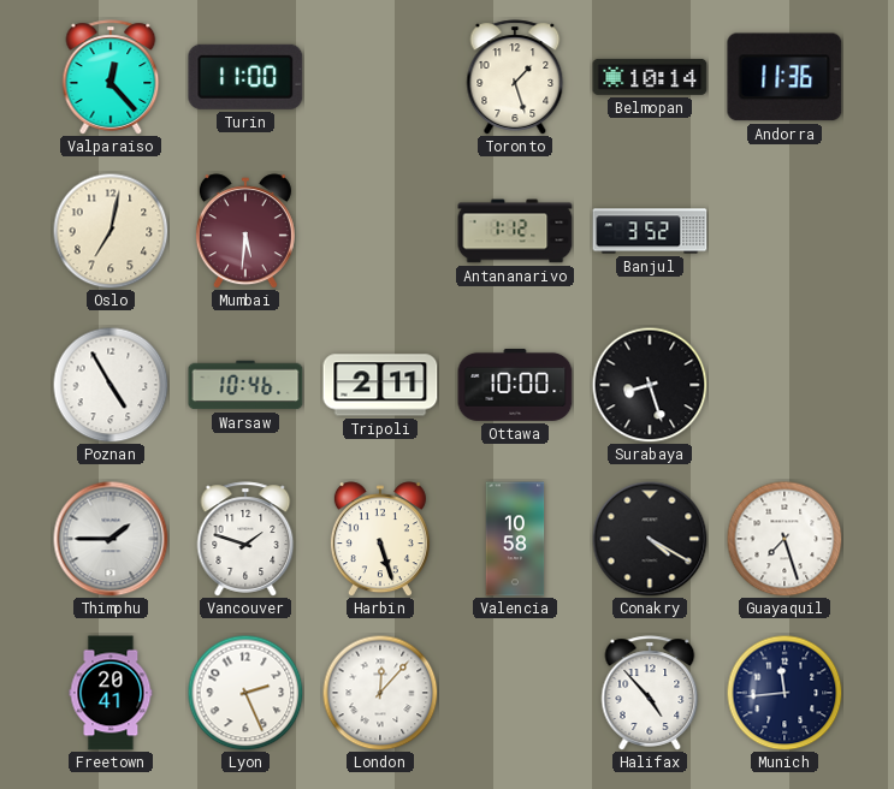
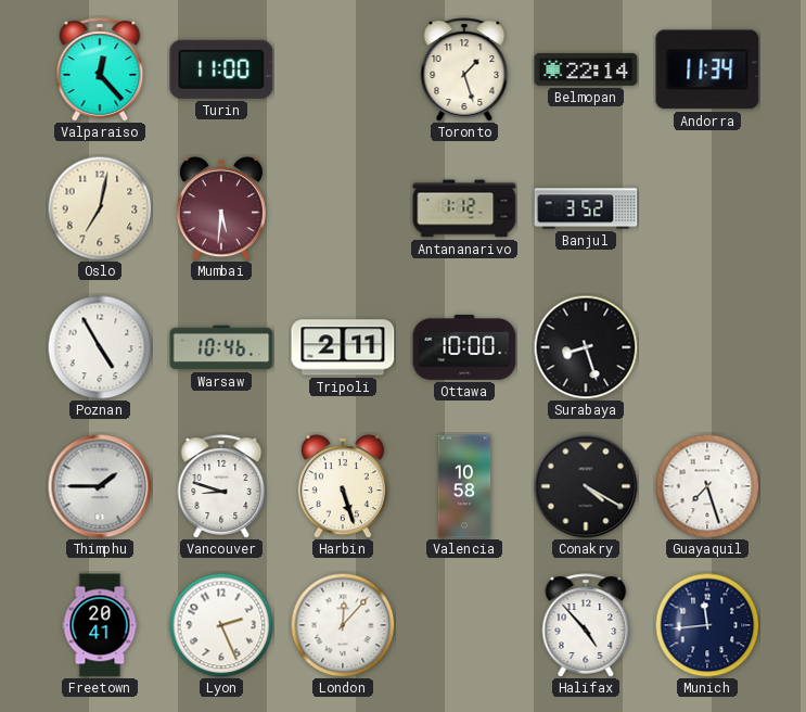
Belmopan: 10:14 -> 22:14 (586, 69)
Andorra: 11:36 -> 11:34 (707, 69)
Vancouver: 1:48 -> 8:48 (221, 486)
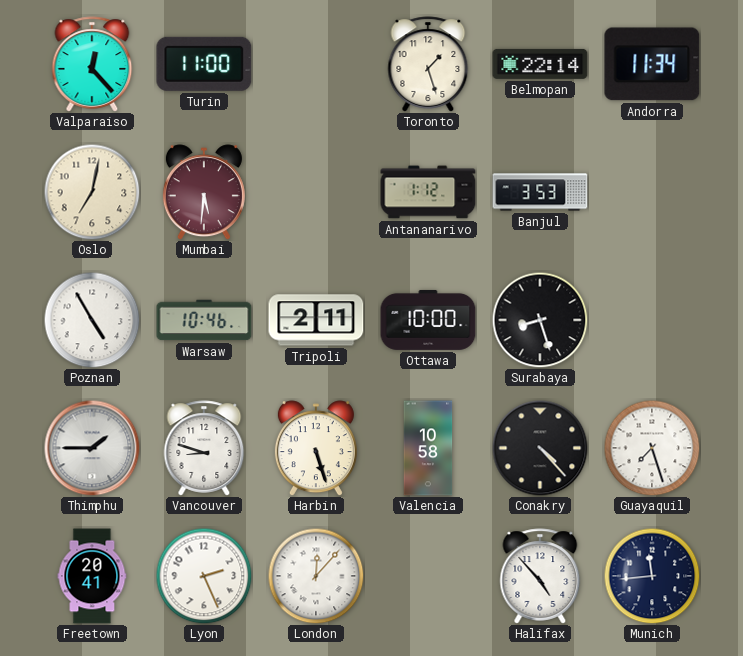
Banjul: 3:52 -> 3:53 (540, 192)
Conakry: 4:20 -> 4:23 (540, 448)
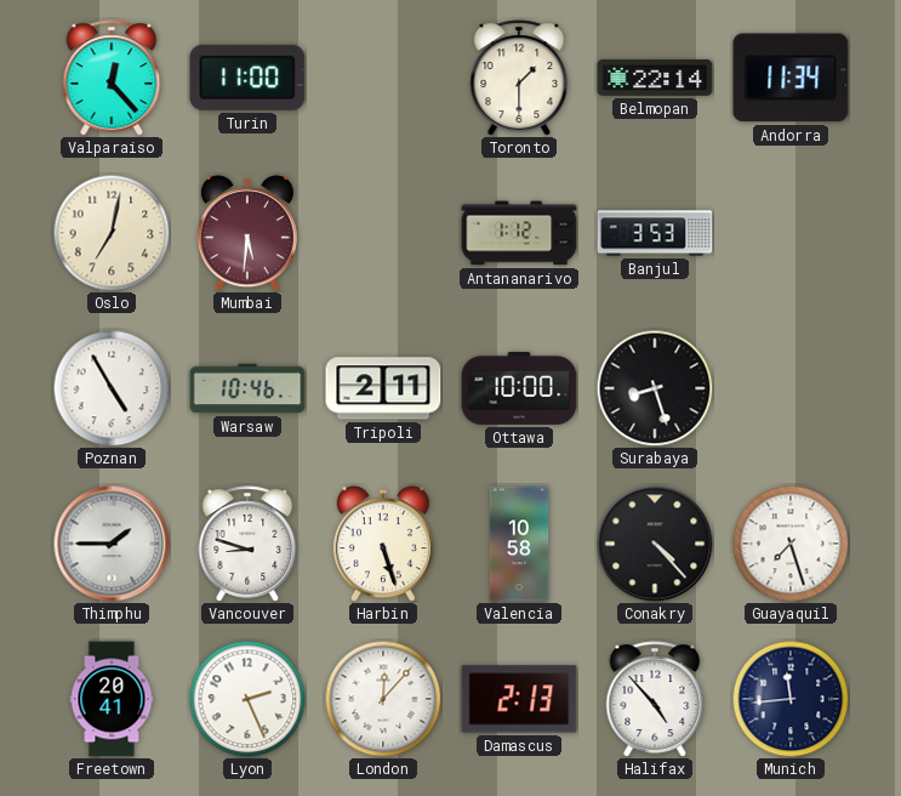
Toronto: 1:27 -> 1:30 (519, 78)
Damascus: none -> 2:13 (519, 699)
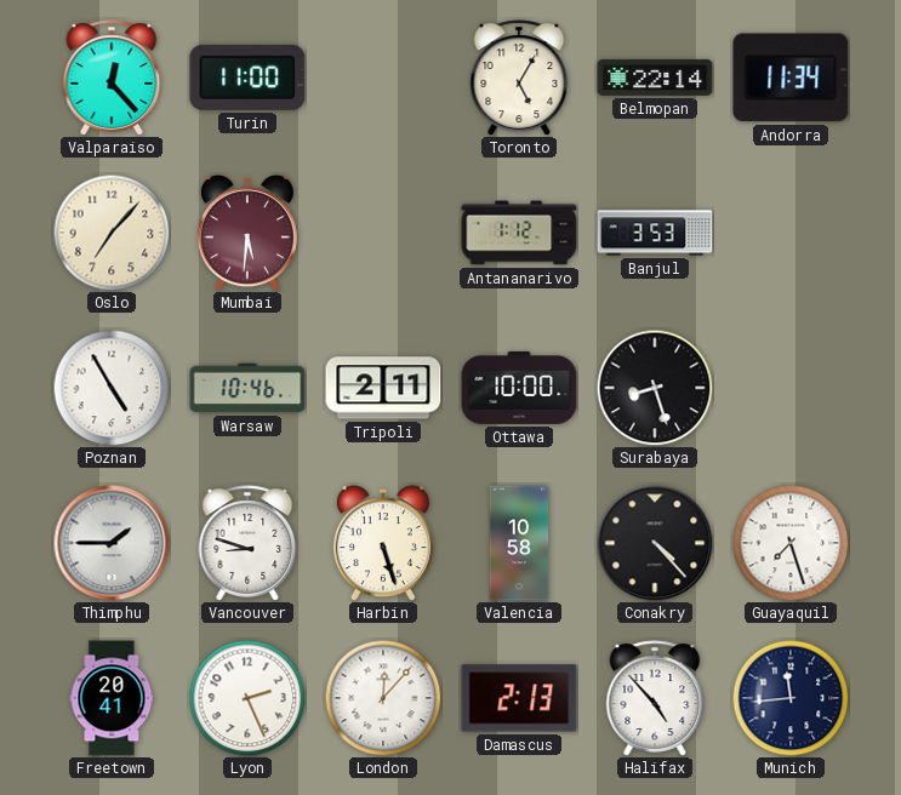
Toronto: 1:30 -> 5:05 (519, 78)
Oslo: 7:02 -> 7:07 (112, 233)
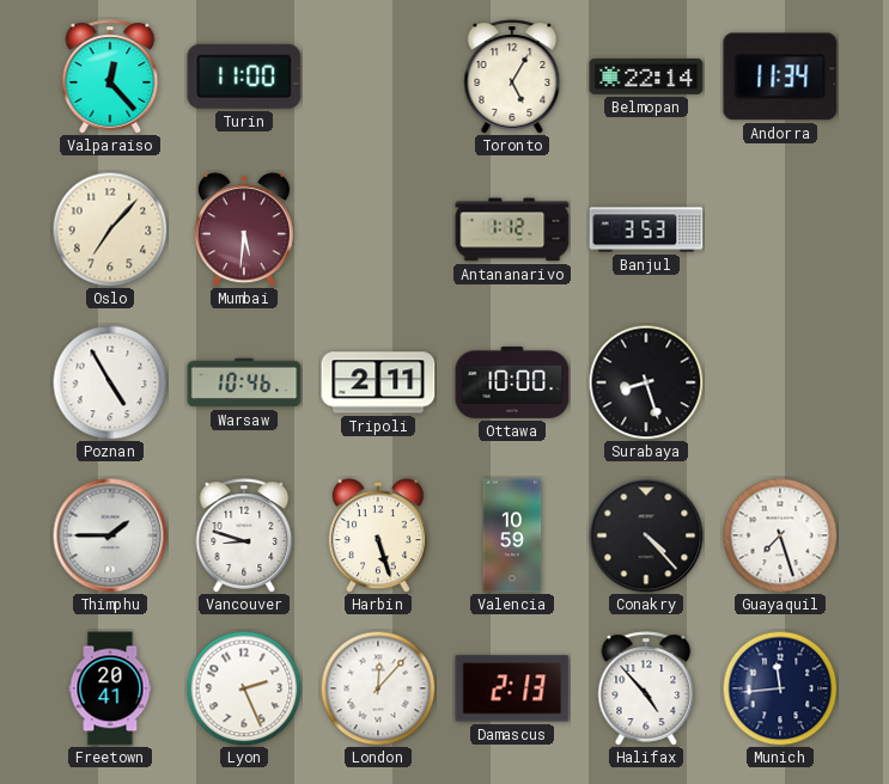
Valencia: 10:58 -> 10:59 (512, 535)
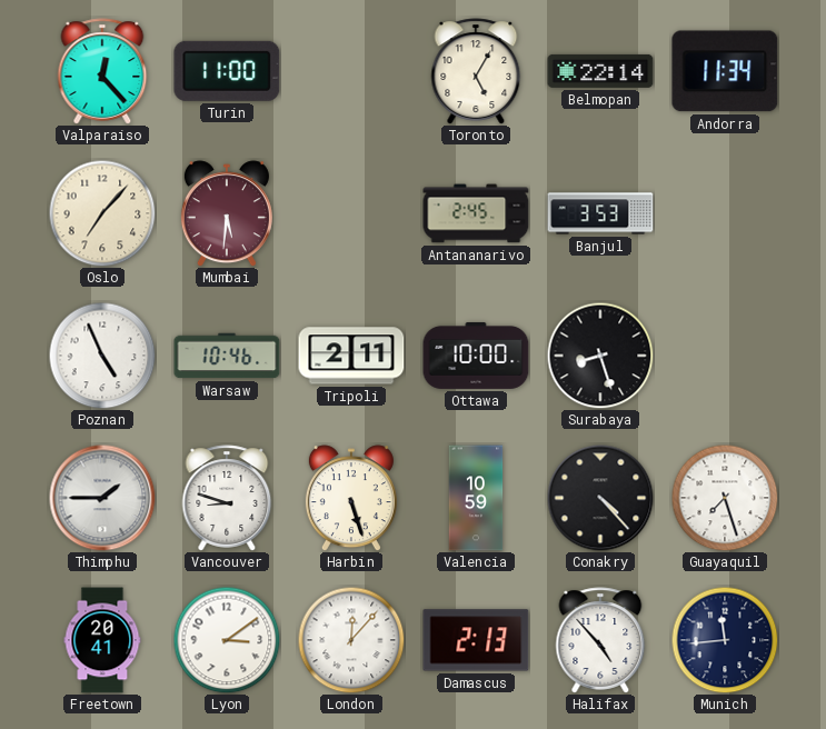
Antananarivo: 1:12 -> 2:45 (476, 213)
Poznan: 4:55 -> 4:56 (102, 356)
Lyon: 2:26 -> 3:09 (227, 640)
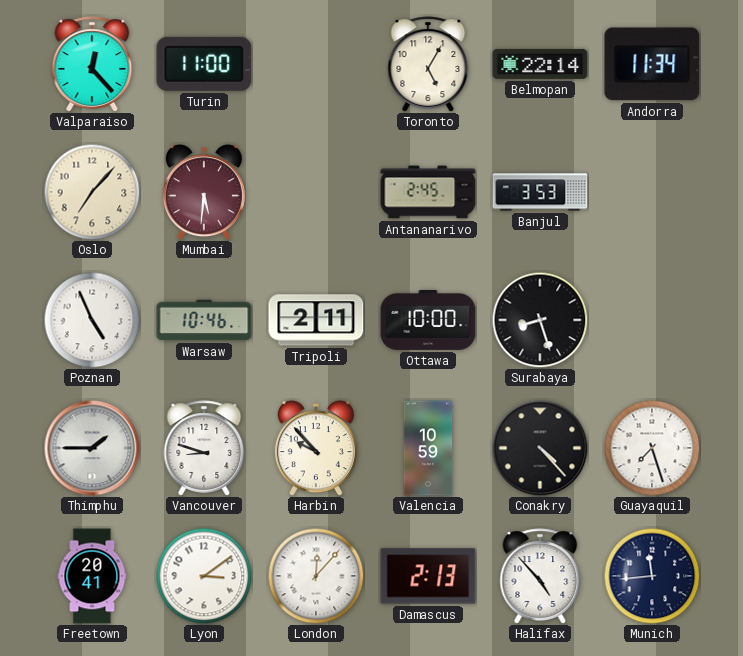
Harbin: 5:27 -> 9:53 (316, 448)
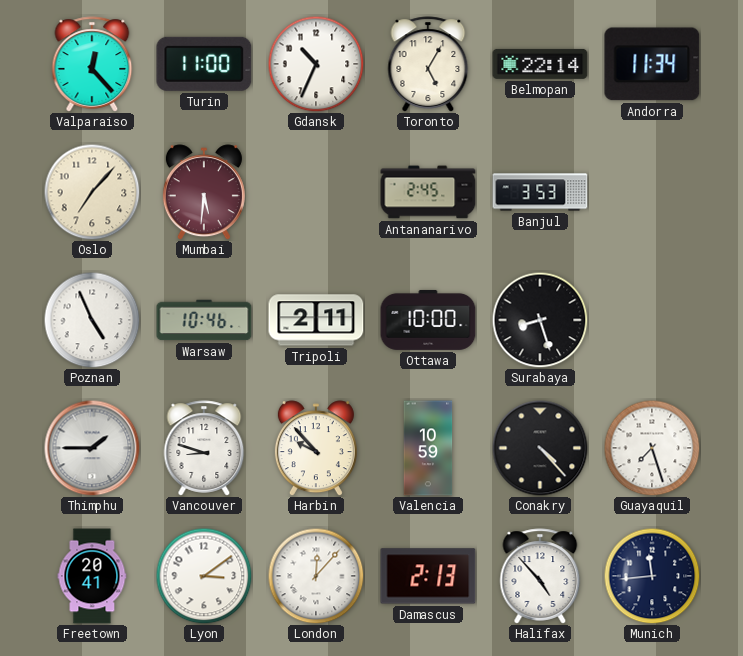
Gdansk: none -> 10:34 (316, 64)
